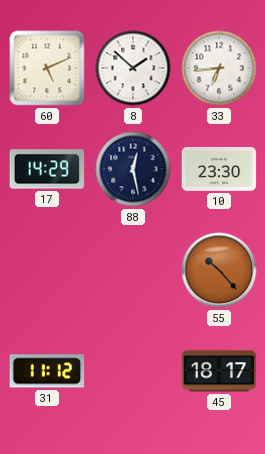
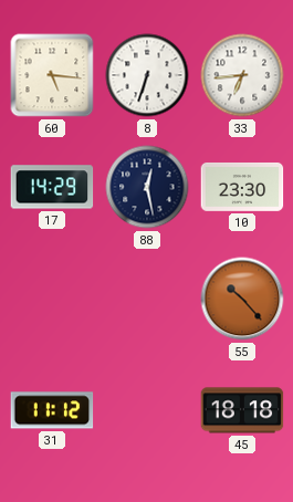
60: 5:11 -> 5:16 (52, 75)
8: 1:52 -> 6:33 (147, 75)
45: 18:17 -> 18:18 (242, 410)
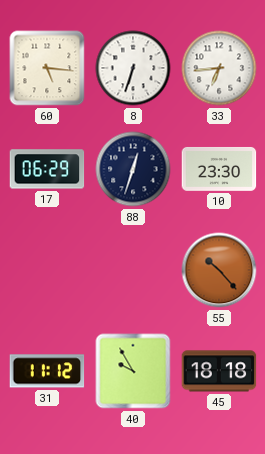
17: 14:29 -> 06:29 (47, 169)
88: 12:28 -> 12:33 (133, 169)
40: none -> 9:55 (133, 371)
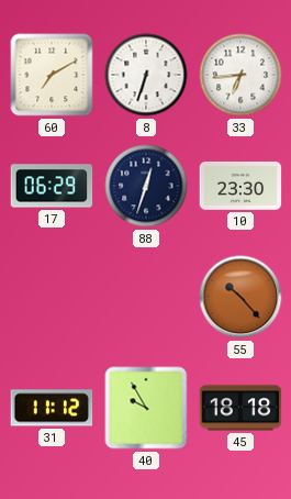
60: 5:16 -> 7:10 (52, 75)
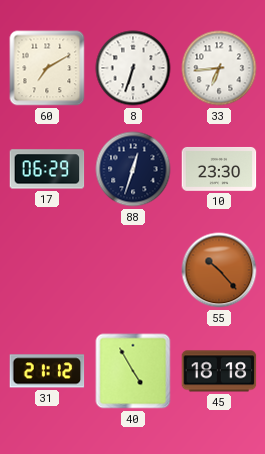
31: 11:12 -> 21:12 (47, 371)
40: 9:55 -> 4:55 (133, 371)
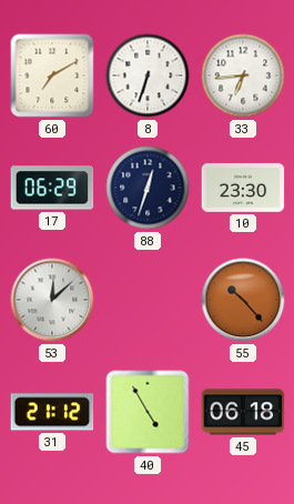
53: none -> 12:08 (52, 300)
45: 18:18 -> 06:18 (243, 412)
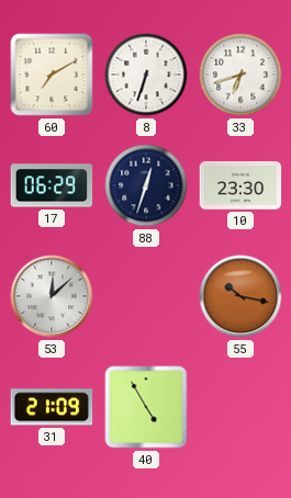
33: 6:44 -> 6:42 (240, 75)
55: 10:23 -> 10:17 (240, 296)
31: 21:12 -> 21:09 (52, 407)
45: 06:18 -> none (243, 412)
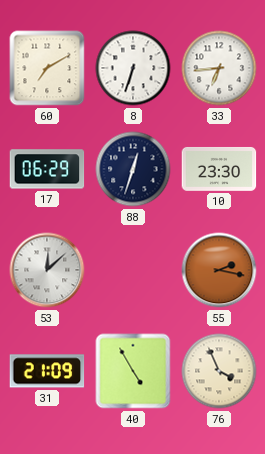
33: 6:42 -> 6:44 (219, 68)
55: 10:17 -> 2:17 (219, 270)
76: none -> 3:56 (219, 371)
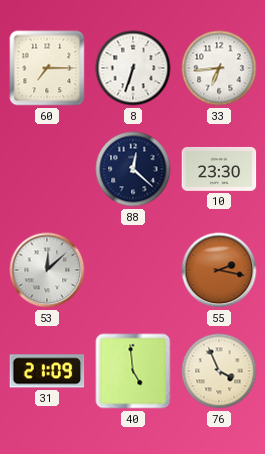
60: 7:10 -> 7:15 (47, 68)
17: 06:29 -> none (47, 169)
88: 12:33 -> 12:22 (133, 169)
40: 4:55 -> 4:59 (133, 371)
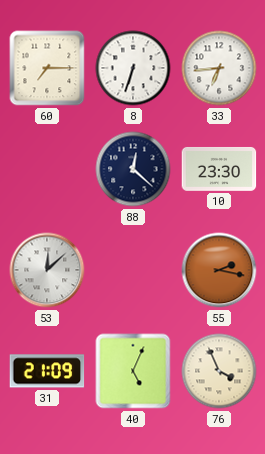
40: 4:59 -> 5:04 (133, 371)
